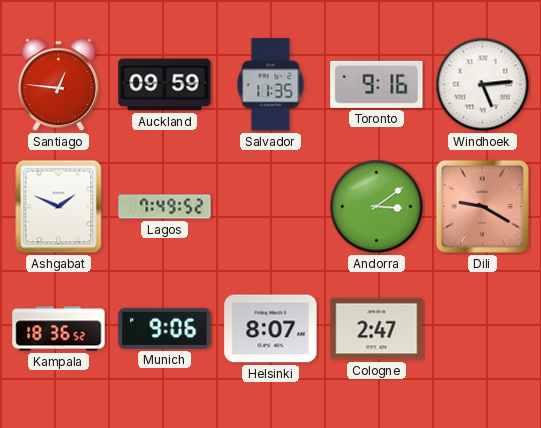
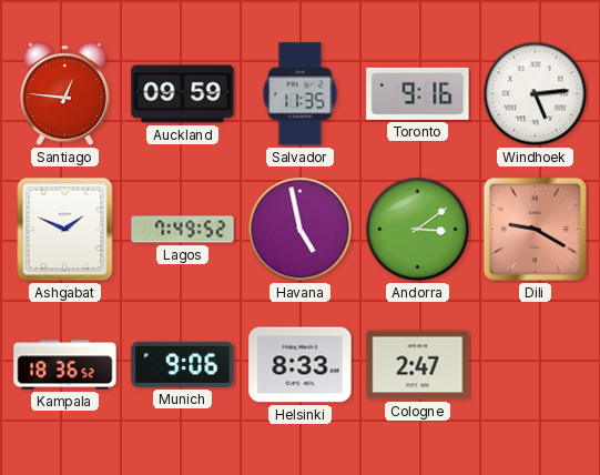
Havana: none -> 4:58 (301, 230)
Helsinki: 8:07 -> 8:33 (301, 365)
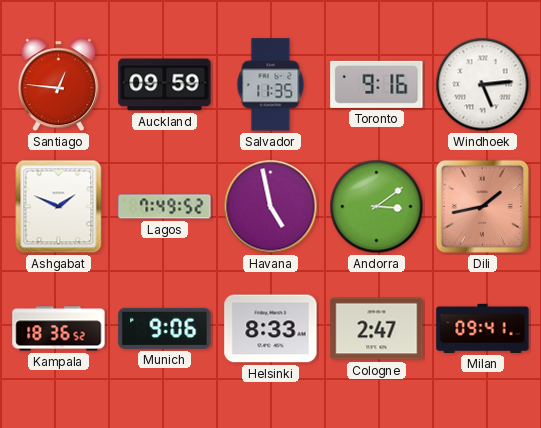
Dili: 9:20 -> 1:43 (482, 206)
Milan: none -> 09:41 (483, 328)
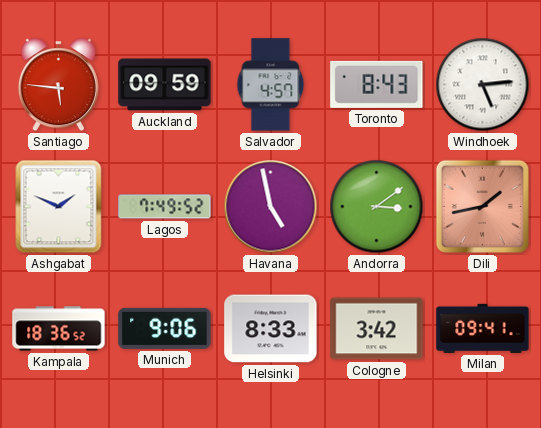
Santiago: 12:46 -> 5:46 (58, 85)
Salvador: 11:35 -> 4:57 (271, 85)
Toronto: 9:16 -> 8:43 (377, 84)
Cologne: 2:47 -> 3:42 (377, 329)
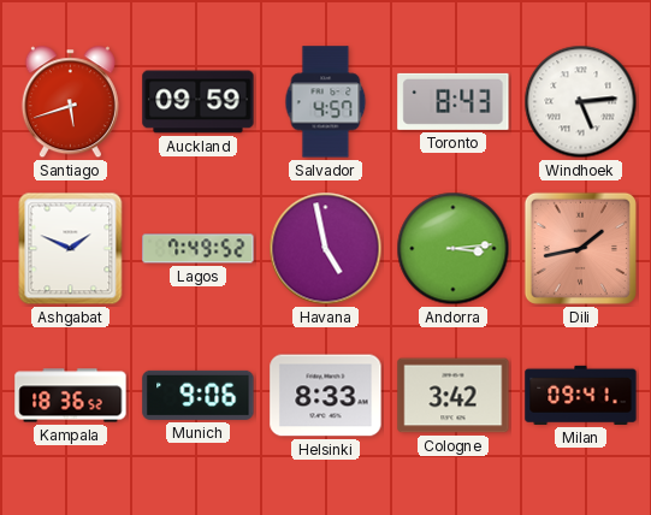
Santiago: 5:46 -> 5:42 (70, 102)
Andorra: 3:09 -> 3:14 (454, 249)
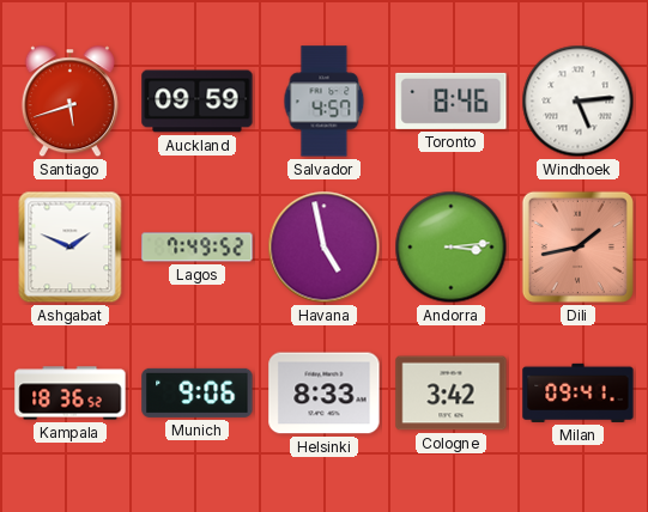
Toronto: 8:43 -> 8:46 (452, 100)
